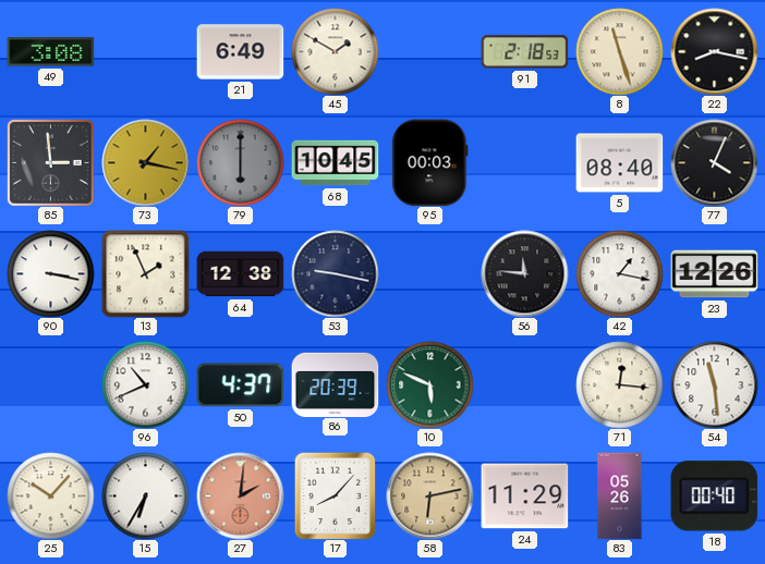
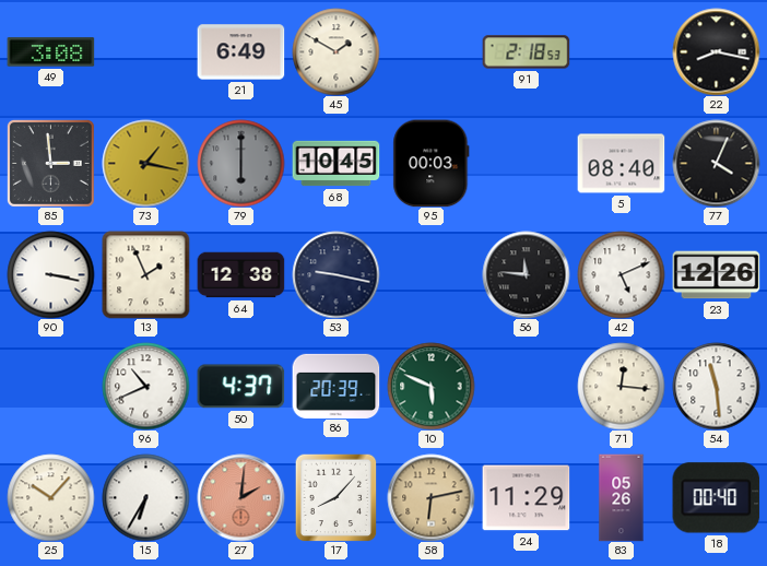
8: 11:27 -> none (619, 51)
42: 1:17 -> 5:11 (621, 274)
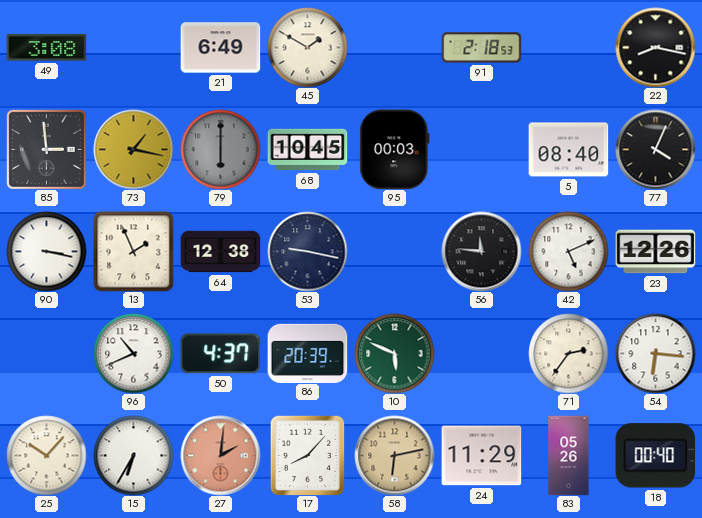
71: 12:16 -> 2:36 (568, 353)
54: 11:29 -> 6:16 (655, 353)
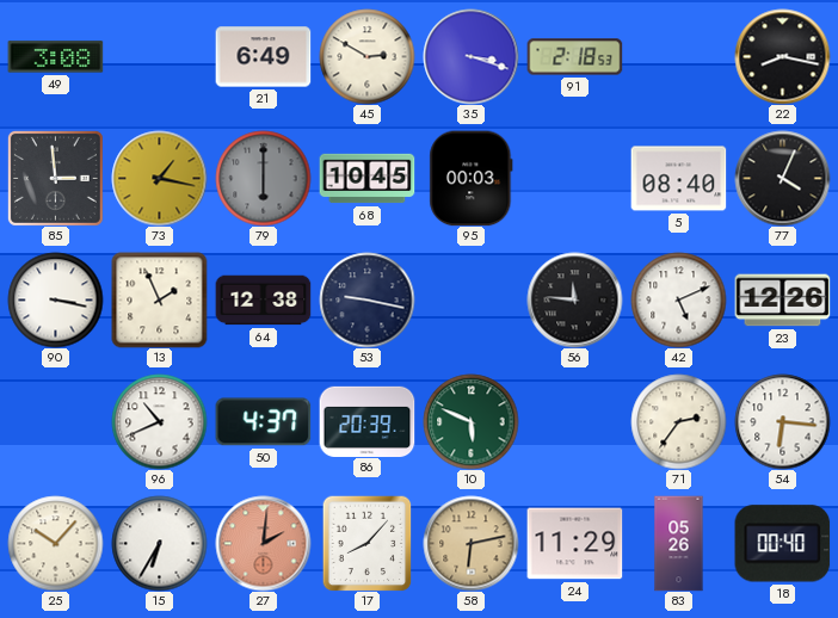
45: 1:50 -> 2:50 (366, 56)
35: none -> 3:18 (470, 56)
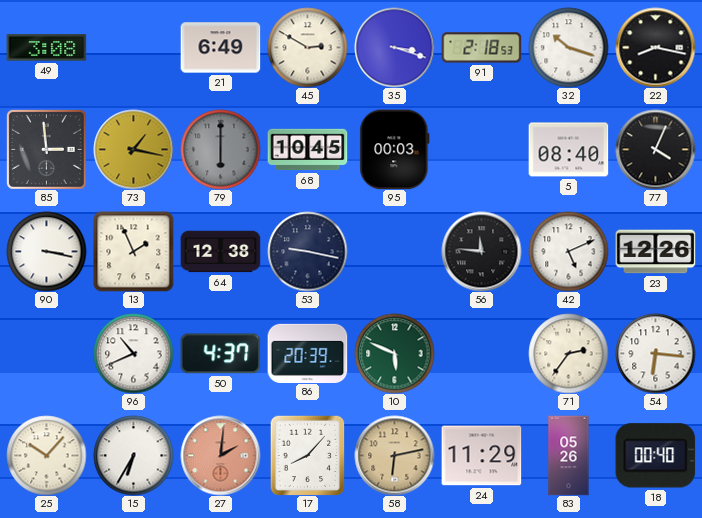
32: none -> 10:18 (568, 47)
